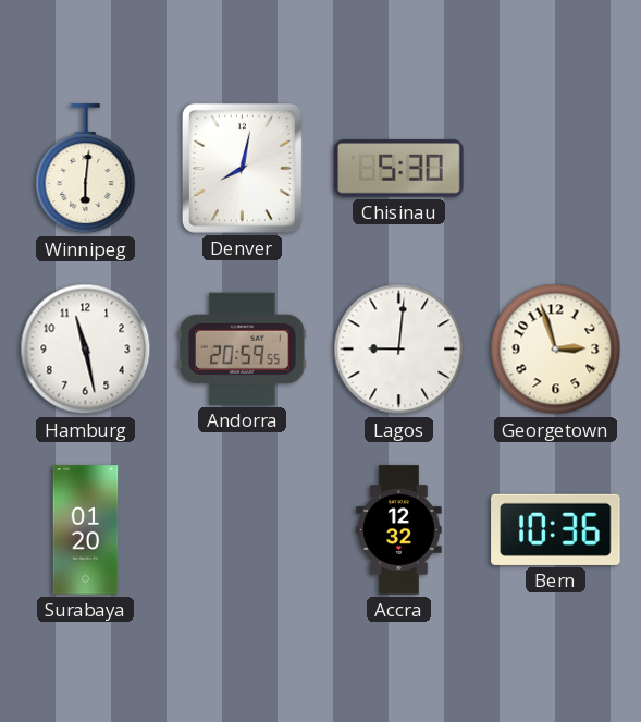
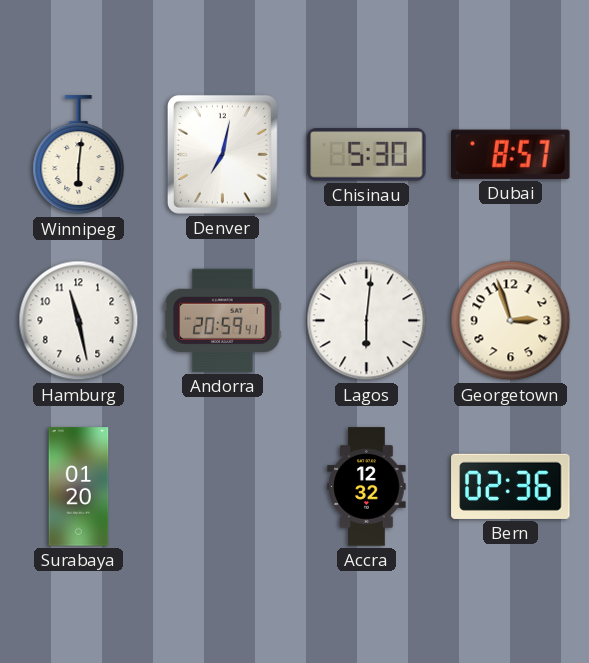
Denver: 8:02 -> 7:02 (222, 154)
Dubai: none -> 8:57 (511, 154)
Andorra: 20:59:55 -> 20:59:41 (223, 320)
Lagos: 9:01 -> 6:01 (367, 321)
Bern: 10:36 -> 02:36 (511, 486)
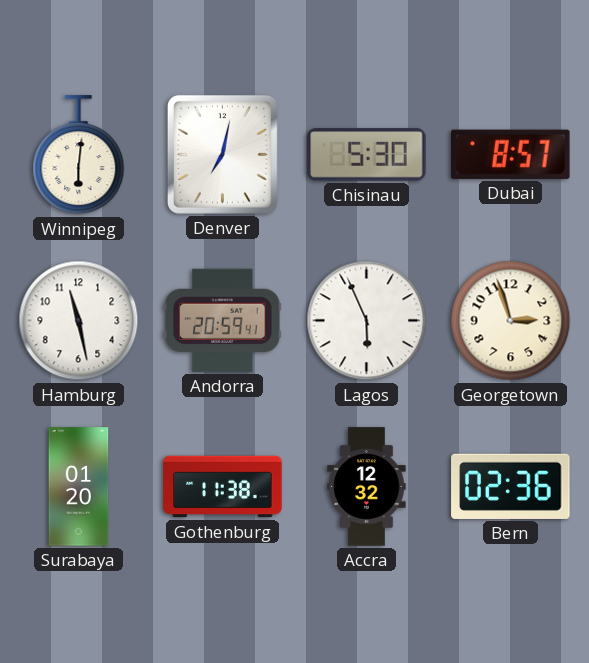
Lagos: 6:01 -> 5:56 (367, 321)
Gothenburg: none -> 11:38 (223, 487)
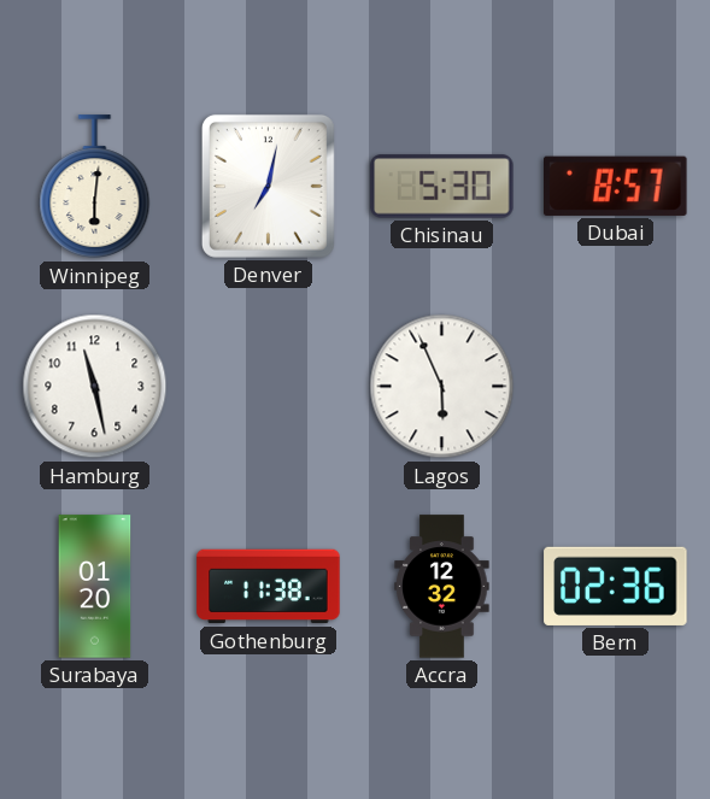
Andorra: 20:59 -> none (223, 320)
Georgetown: 2:57 -> none (511, 321)
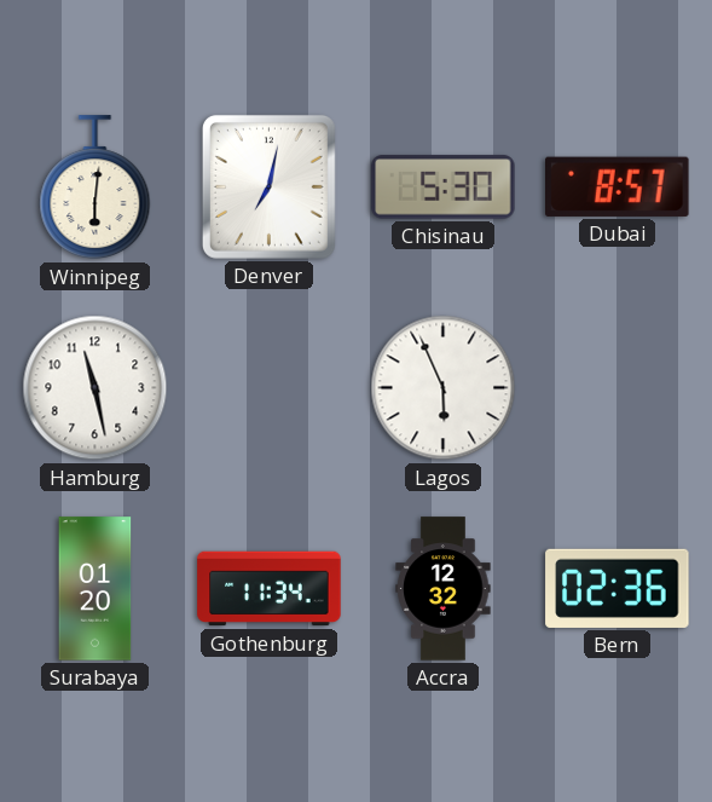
Gothenburg: 11:38 -> 11:34 (270, 589)
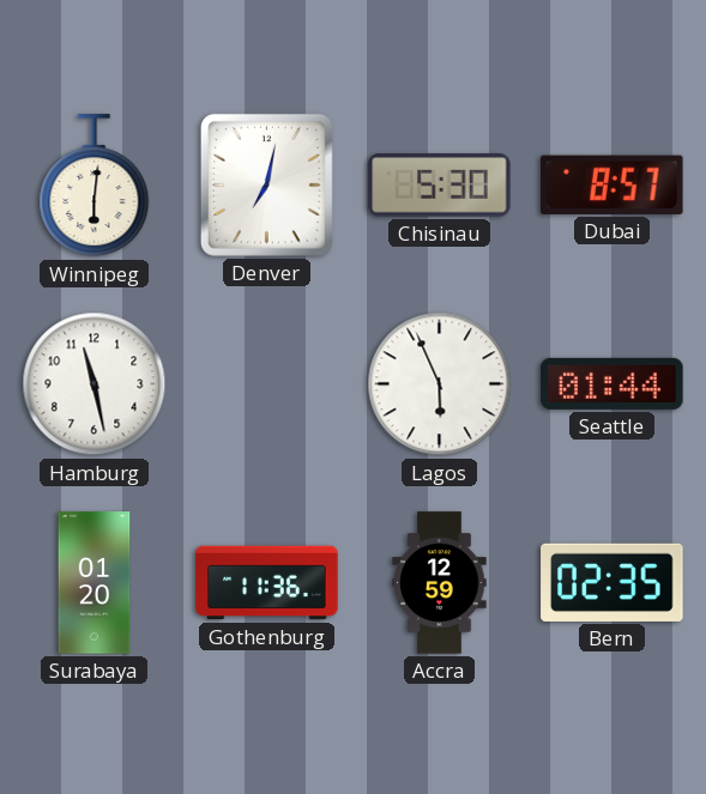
Seattle: none -> 01:44 (613, 383)
Gothenburg: 11:34 -> 11:36 (267, 583)
Accra: 12:32 -> 12:59 (440, 583)
Bern: 02:36 -> 02:35 (613, 582)
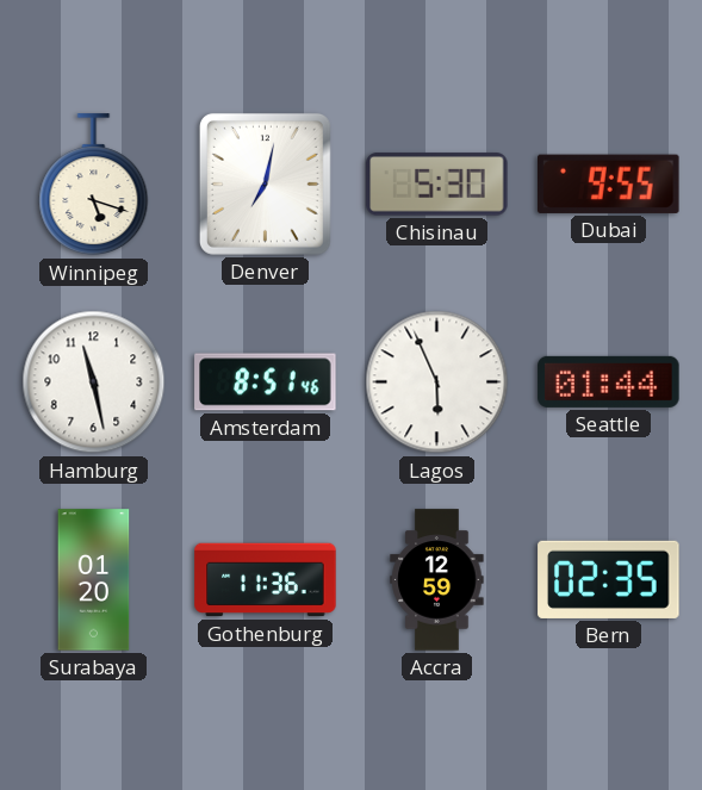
Winnipeg: 6:01 -> 5:18 (94, 185)
Dubai: 8:57 -> 9:55 (609, 183)
Amsterdam: none -> 8:51 (266, 382)
